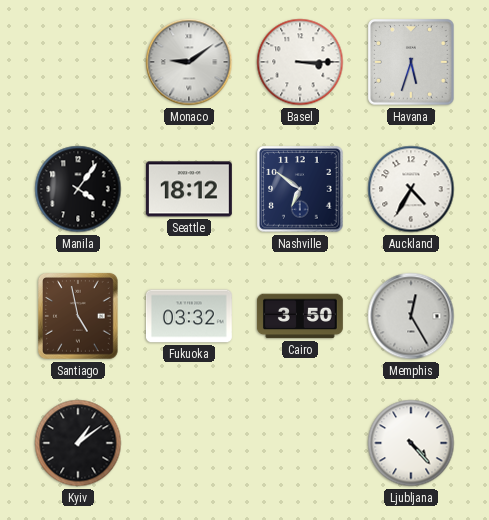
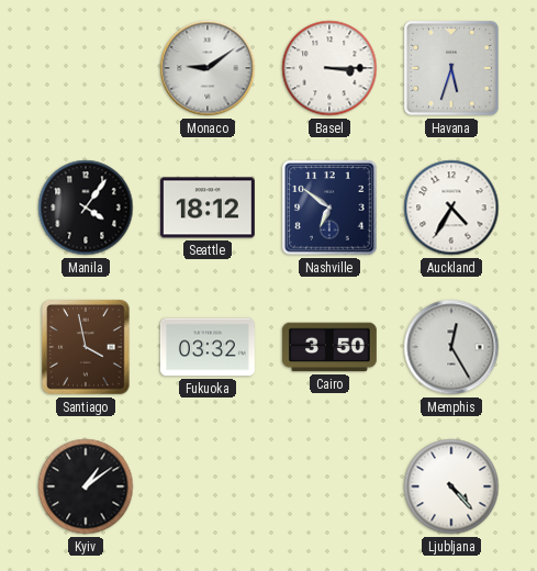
Santiago: 4:58 -> 3:58 (86, 347)
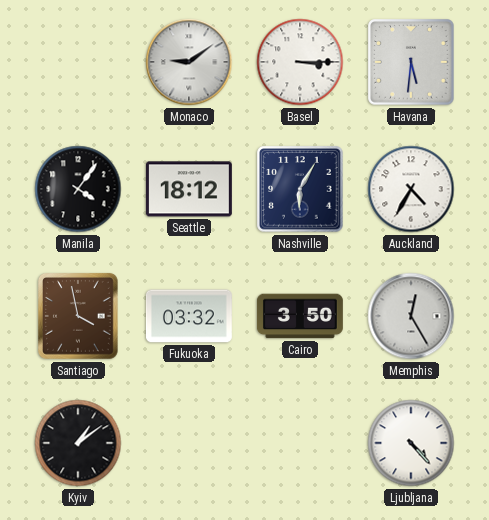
Havana: 5:33 -> 5:31 (411, 62)
Nashville: 6:51 -> 6:05 (300, 189)
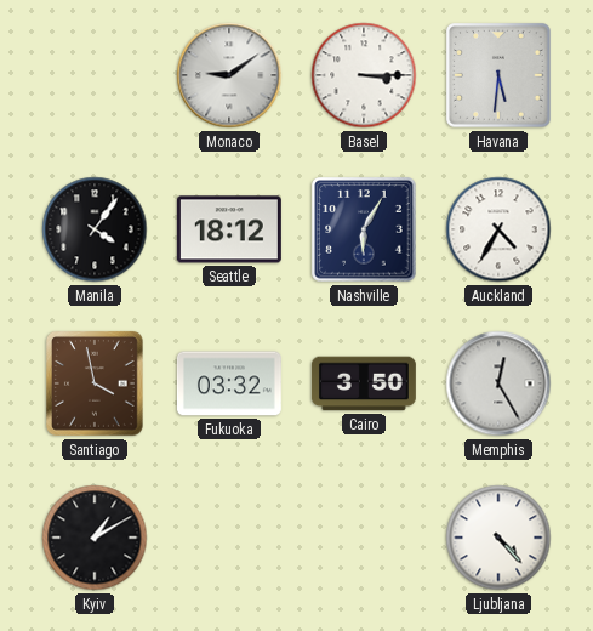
Kyiv: 1:09 -> 1:10 (95, 538)
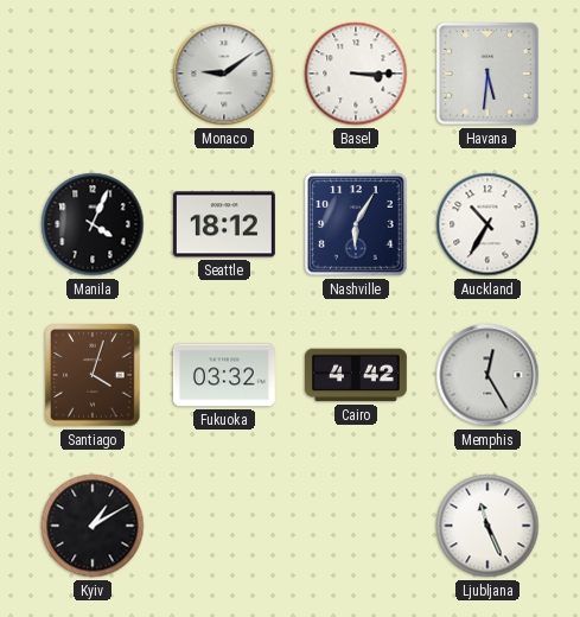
Manila: 4:06 -> 4:04 (93, 224)
Auckland: 4:35 -> 10:35 (487, 224)
Santiago: 3:58 -> 4:03 (93, 375)
Cairo: 3:50 -> 4:42 (356, 375)
Ljubljana: 4:23 -> 11:26 (487, 526)
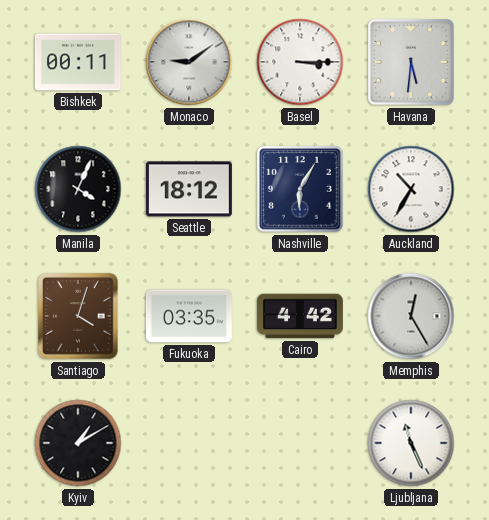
Bishkek: none -> 00:11 (78, 62)
Fukuoka: 03:32 -> 03:35 (189, 316)
